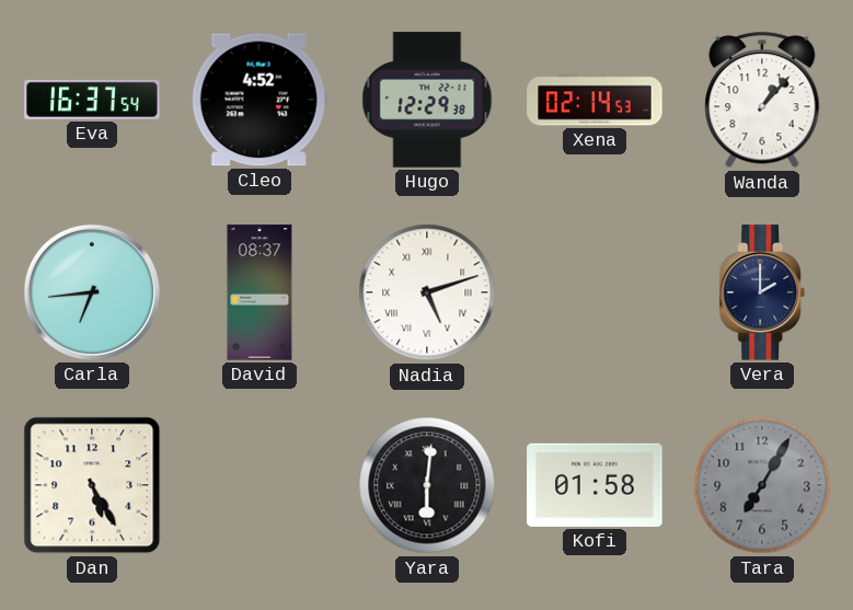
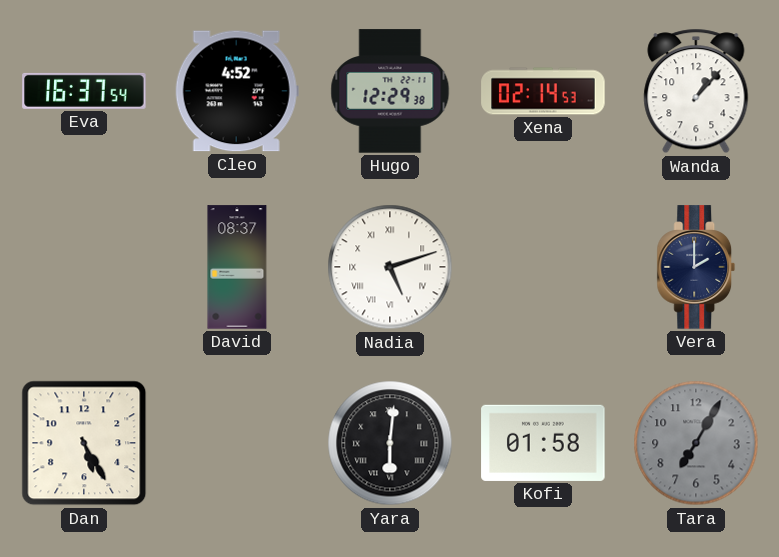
Carla: 6:44 -> none (92, 292)
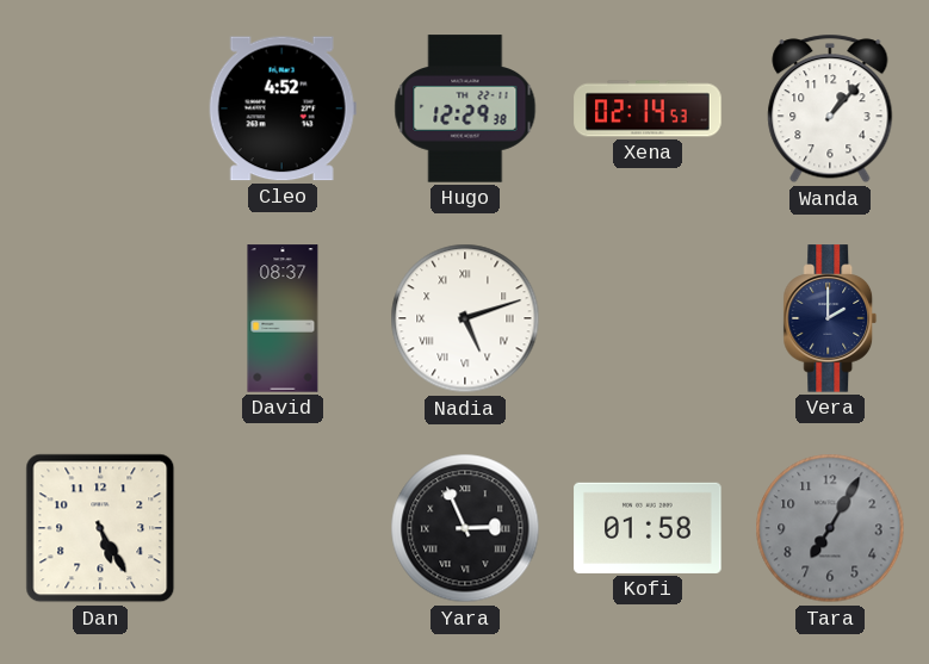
Eva: 16:37 -> none (84, 91)
Yara: 6:01 -> 2:56 (465, 528)
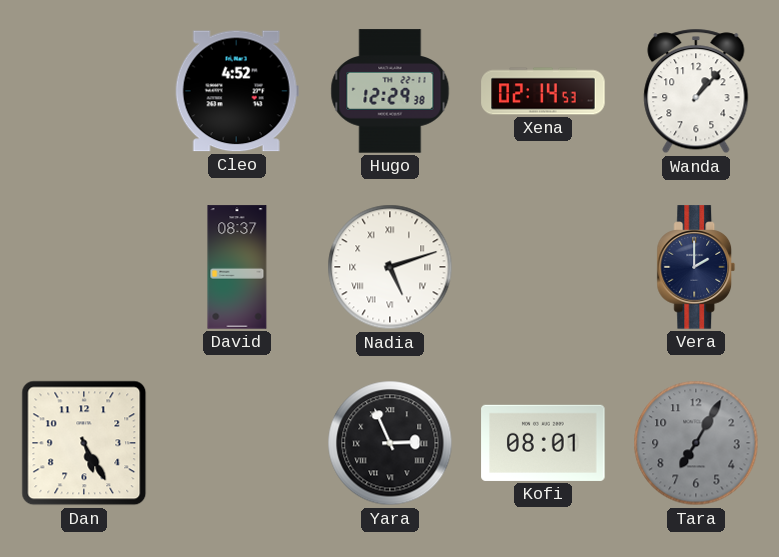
Kofi: 01:58 -> 08:01 (543, 443)
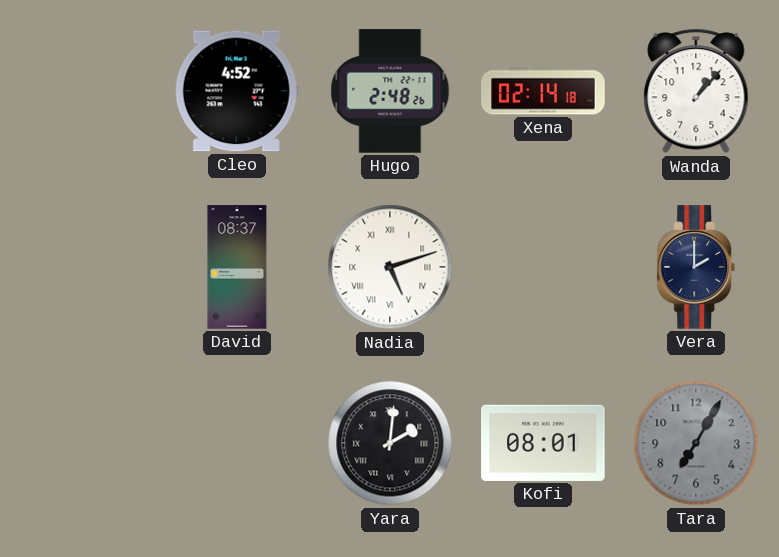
Hugo: 12:29 -> 2:48 (390, 91)
Xena: 02:14:53 -> 02:14:18 (543, 91)
Dan: 5:25 -> none (84, 443)
Yara: 2:56 -> 2:01 (390, 443)
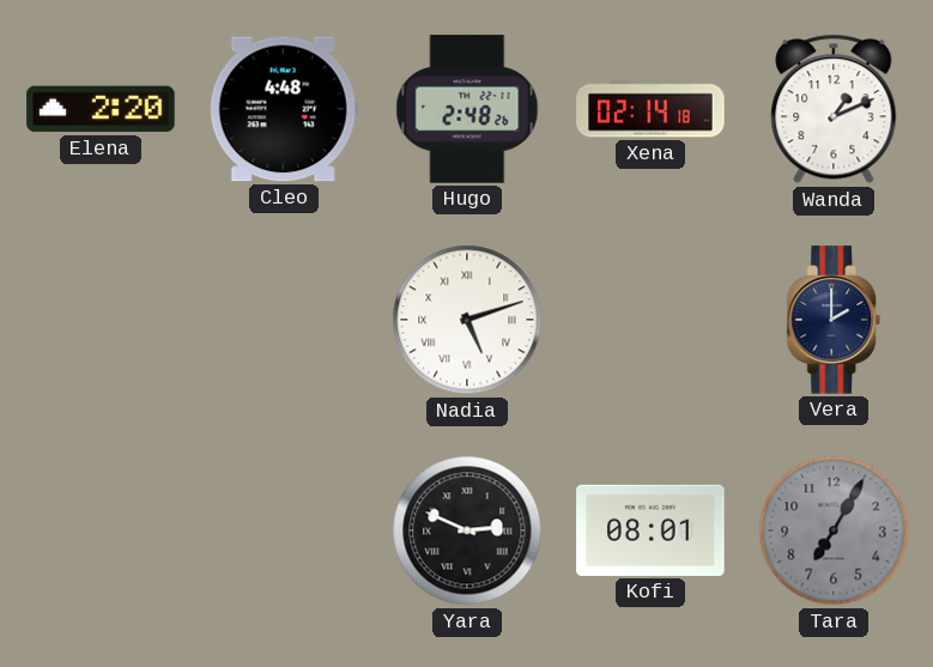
Elena: none -> 2:20 (101, 109)
Cleo: 4:52 -> 4:48 (284, 109)
Wanda: 1:07 -> 1:11 (834, 109)
David: 08:37 -> none (237, 267)
Yara: 2:01 -> 2:49 (467, 530)
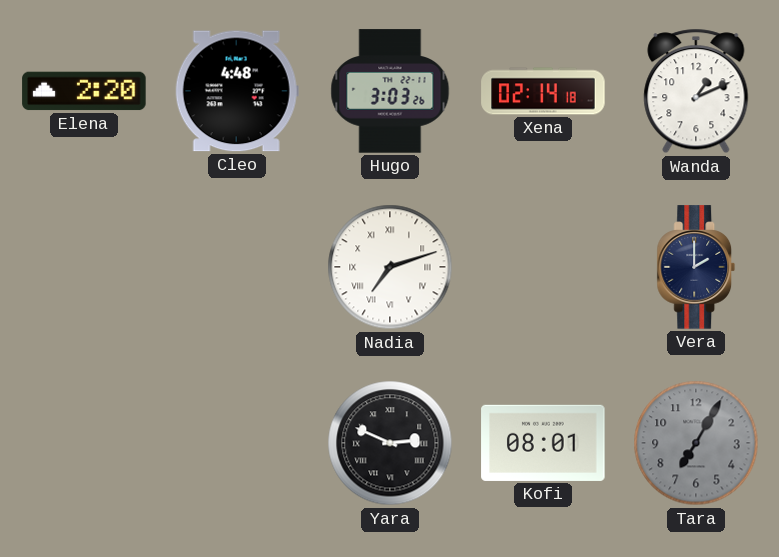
Hugo: 2:48 -> 3:03 (390, 91)
Nadia: 5:12 -> 7:12 (390, 267)
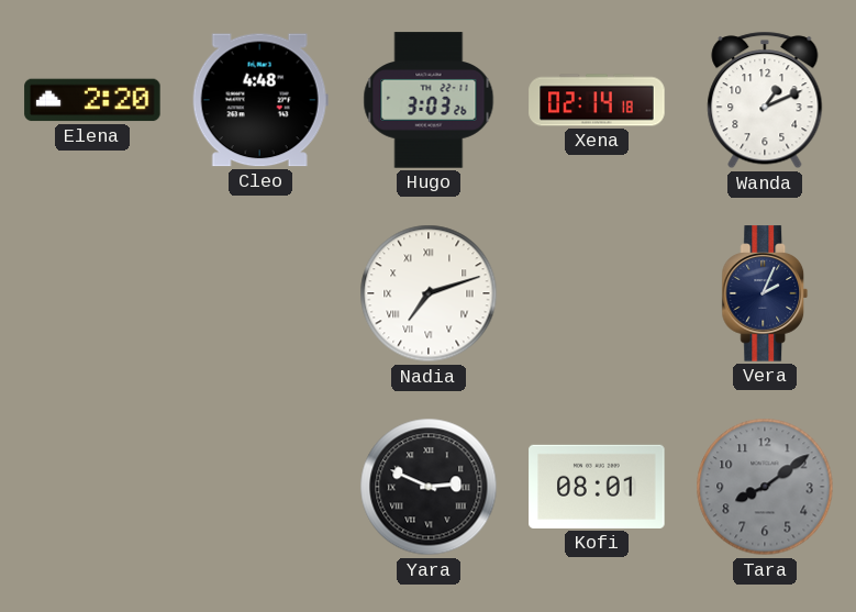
Vera: 2:00 -> 2:04 (765, 293)
Tara: 7:05 -> 8:09 (765, 487)
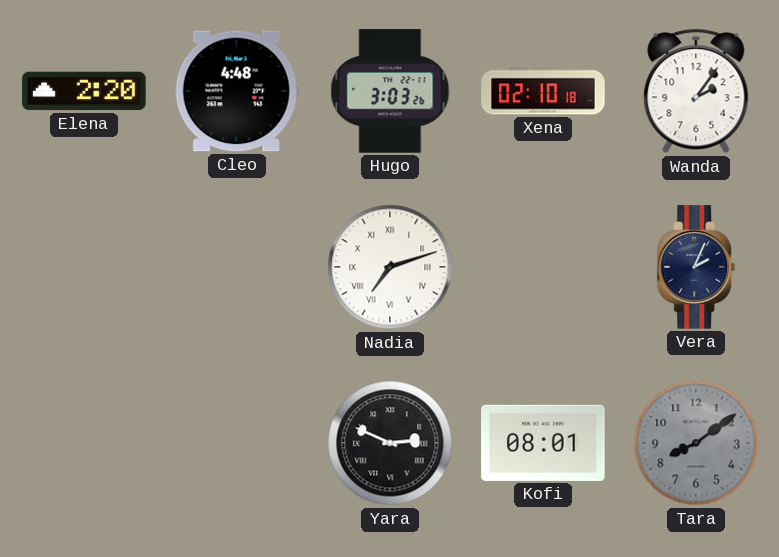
Xena: 02:14 -> 02:10 (543, 91)
Wanda: 1:11 -> 2:06 (696, 91)
